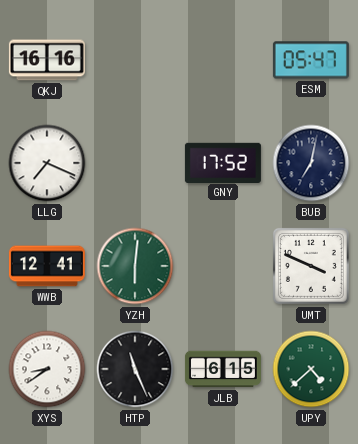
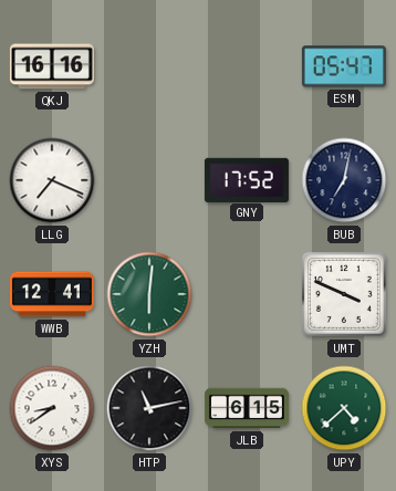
HTP: 11:26 -> 11:13 (149, 408)
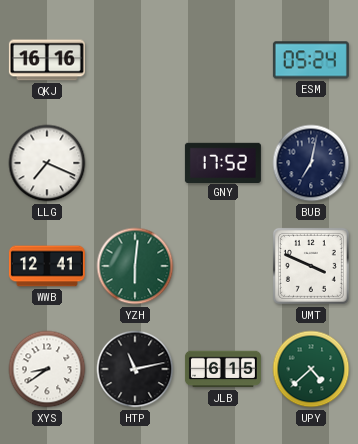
ESM: 05:47 -> 05:24 (311, 60)
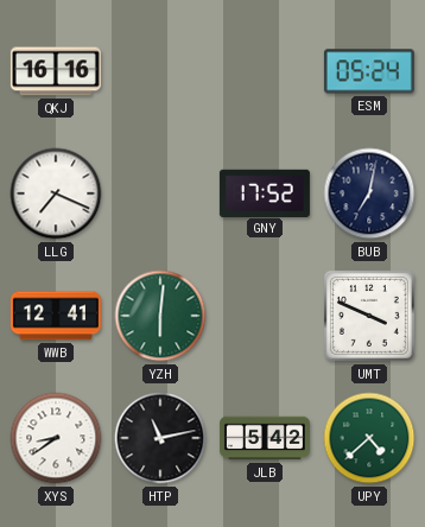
JLB: 6:15 -> 5:42 (265, 438)
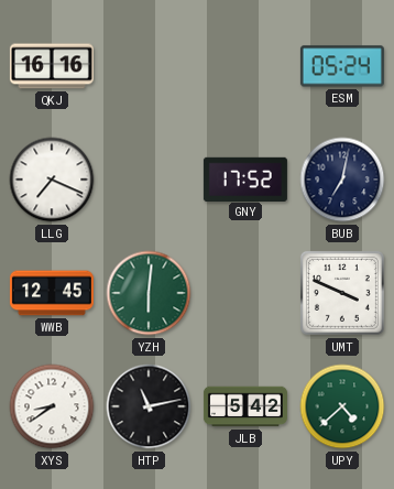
WWB: 12:41 -> 12:45 (52, 293)
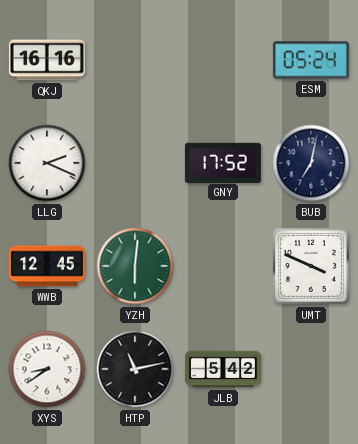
LLG: 7:19 -> 2:19 (47, 163)
UPY: 4:38 -> none (342, 406)
